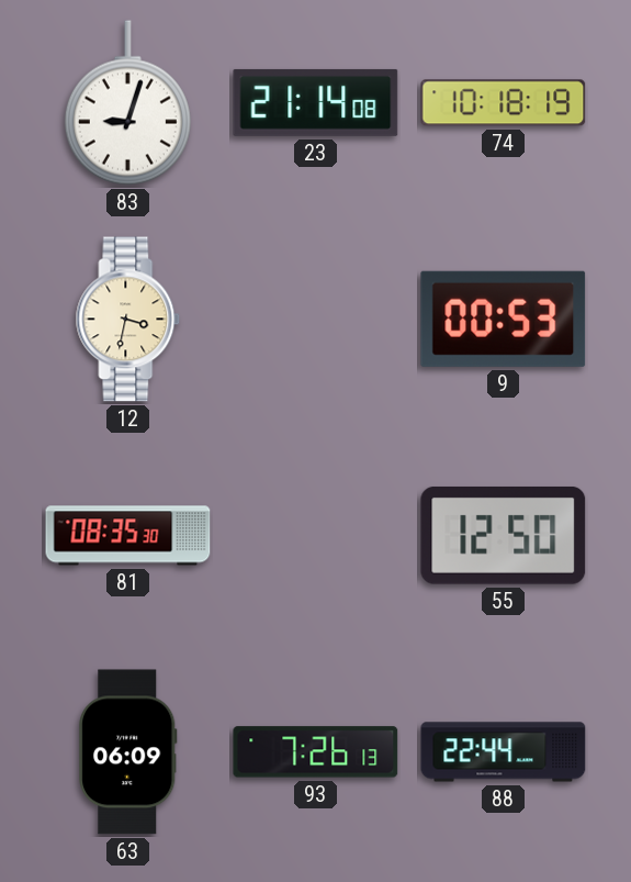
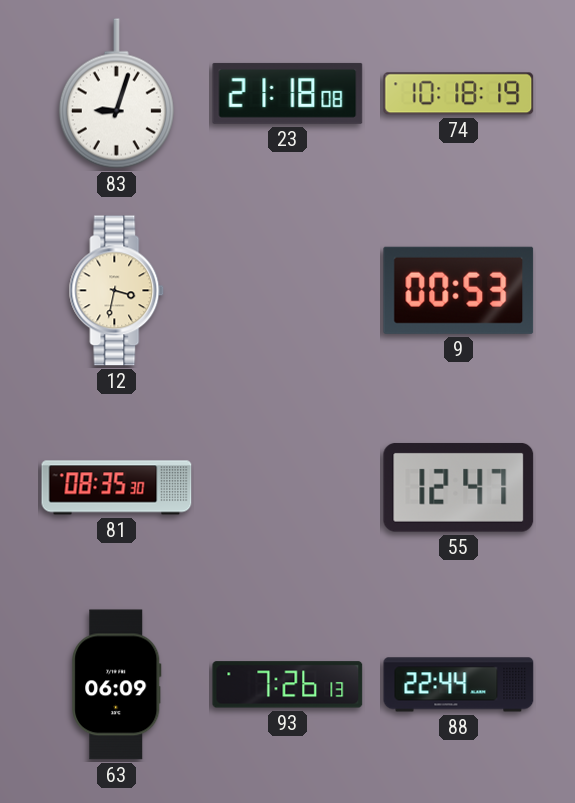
23: 21:14 -> 21:18 (288, 93)
55: 12:50 -> 12:47 (459, 487)
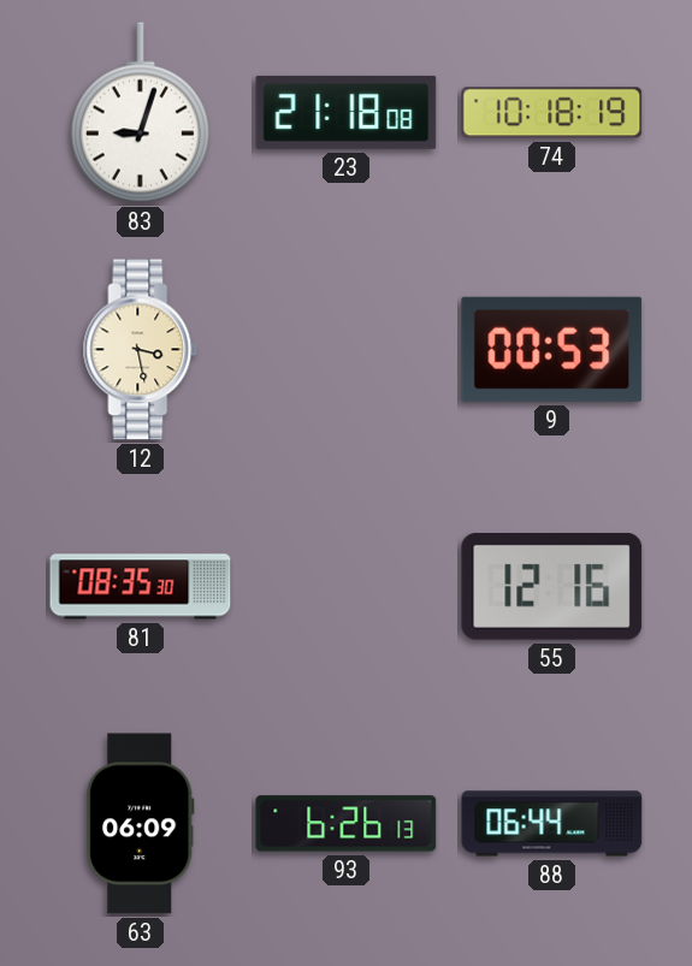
12: 3:32 -> 3:28 (141, 350)
55: 12:47 -> 12:16 (552, 586)
93: 7:26 -> 6:26 (347, 824)
88: 22:44 -> 06:44 (552, 824)
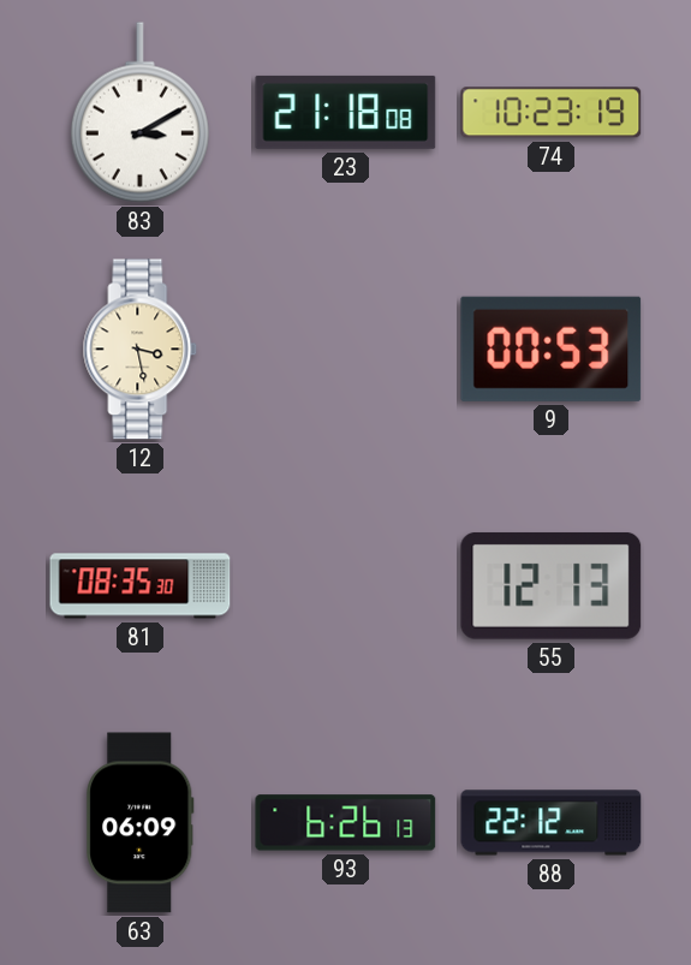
83: 9:03 -> 3:10 (139, 113)
74: 10:18 -> 10:23 (552, 113)
55: 12:16 -> 12:13 (552, 585)
88: 06:44 -> 22:12 (552, 823)
